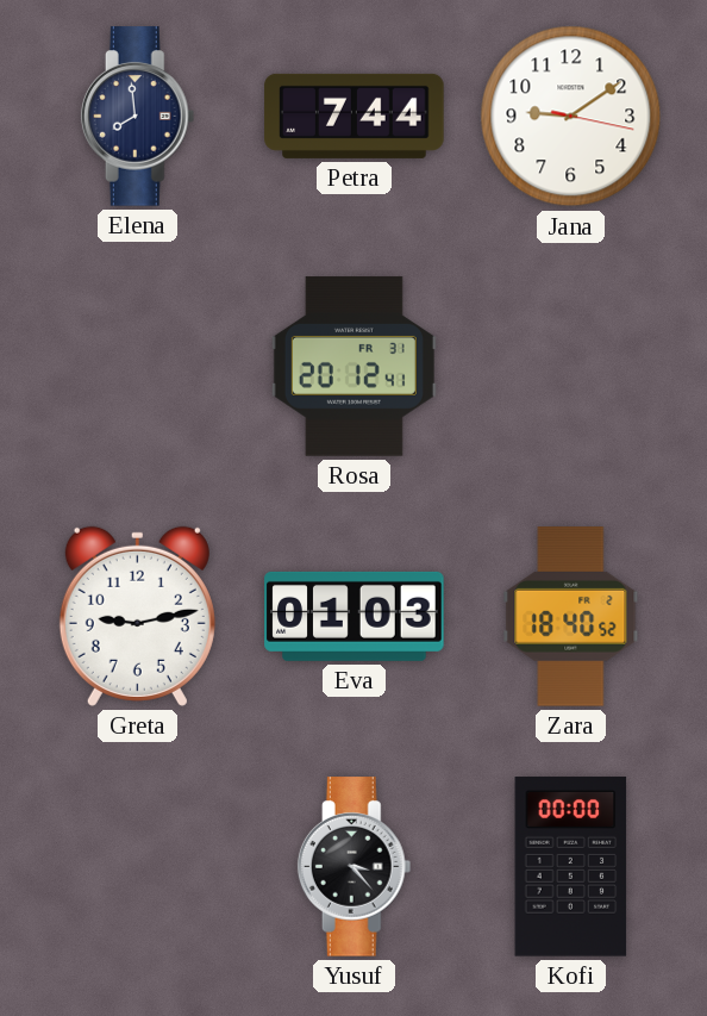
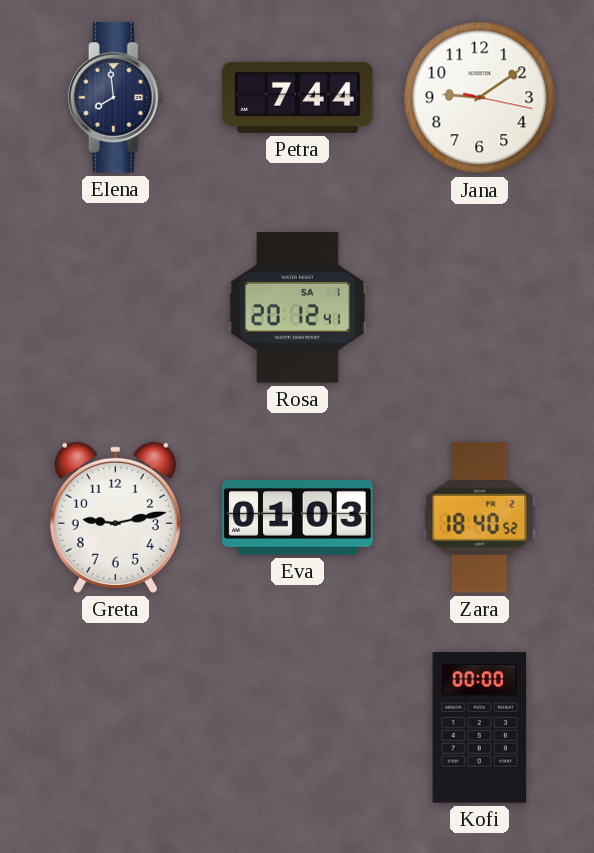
Rosa date: FR 31 -> SA 1 (297, 308)
Yusuf: 3:23 -> none (355, 867)
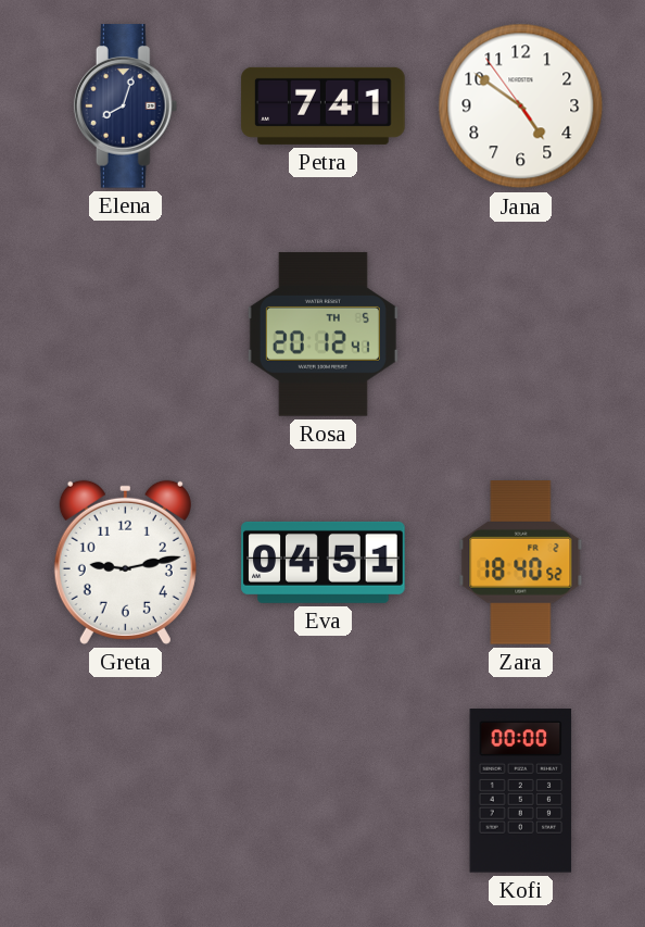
Elena: 7:59 -> 8:03 (126, 107)
Petra: 7:44 -> 7:41 (324, 105)
Jana: 9:09 -> 4:50 (521, 107)
Rosa date: SA 1 -> TH 5 (322, 335)
Eva: 01:03 -> 04:51 (324, 562)
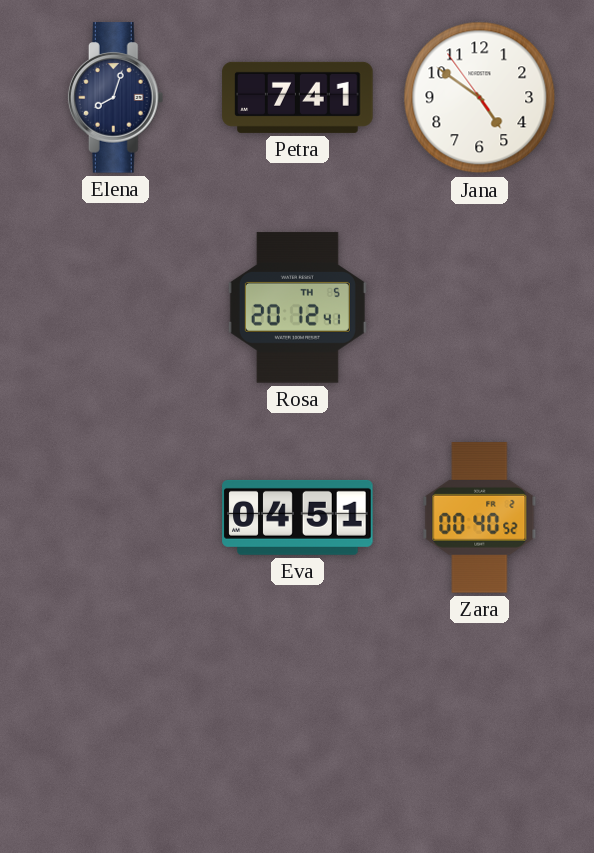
Greta: 9:13 -> none (125, 562)
Zara: 18:40 -> 00:40 (480, 518)
Kofi: 00:00 -> none (521, 791)
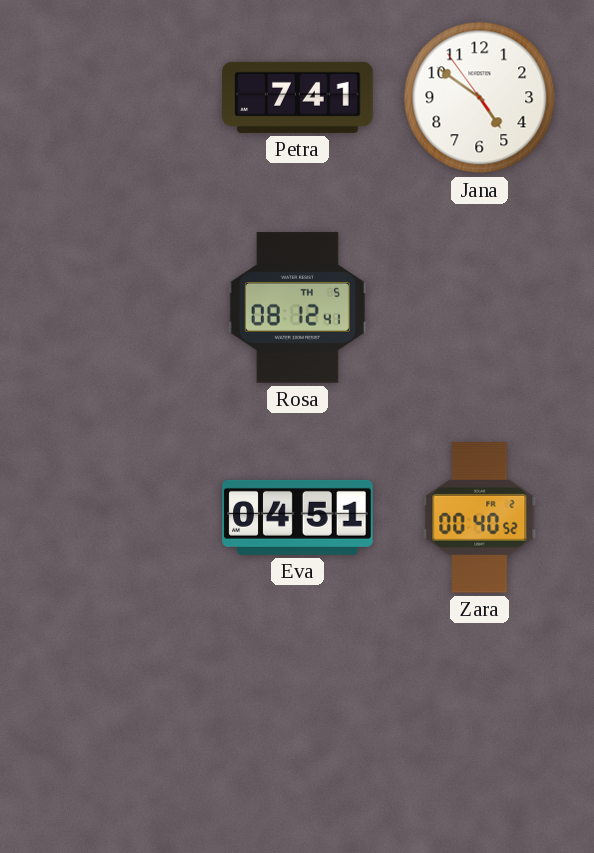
Elena: 8:03 -> none (116, 98)
Rosa: 20:12 -> 08:12 (297, 308)
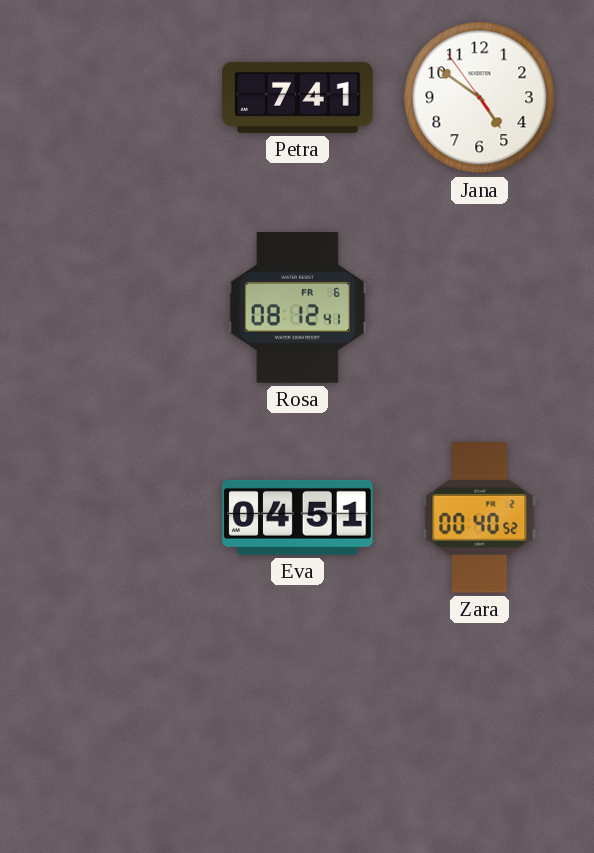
Rosa date: TH 5 -> FR 6 (297, 308)
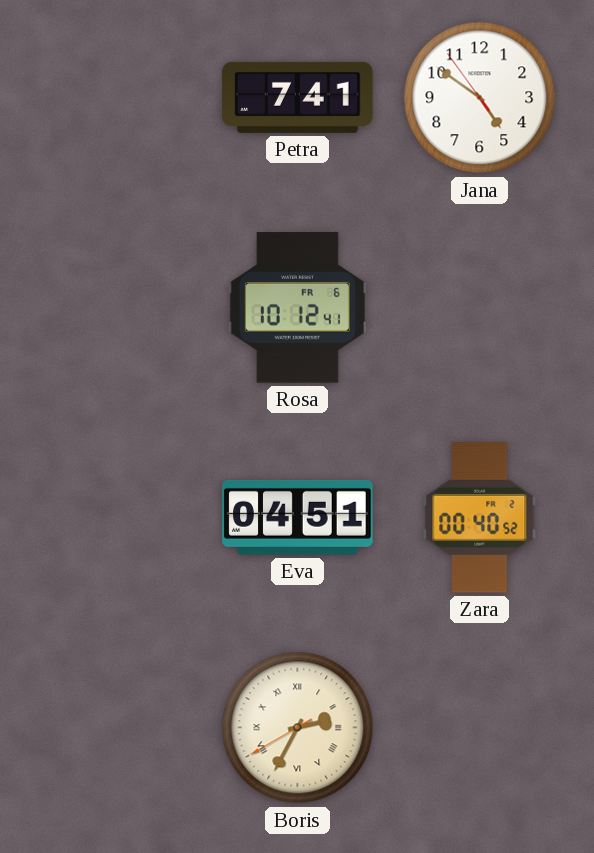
Rosa: 08:12 -> 10:12 (297, 308)
Boris: none -> 2:34 (298, 728)
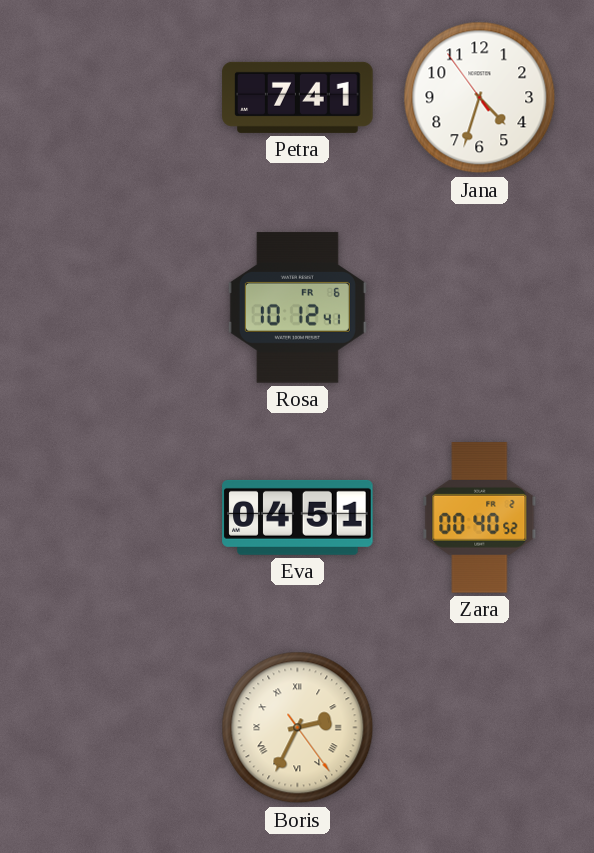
Jana: 4:50 -> 4:32 (480, 98)
Boris: 2:34:40 -> 2:34:24 (298, 728)
